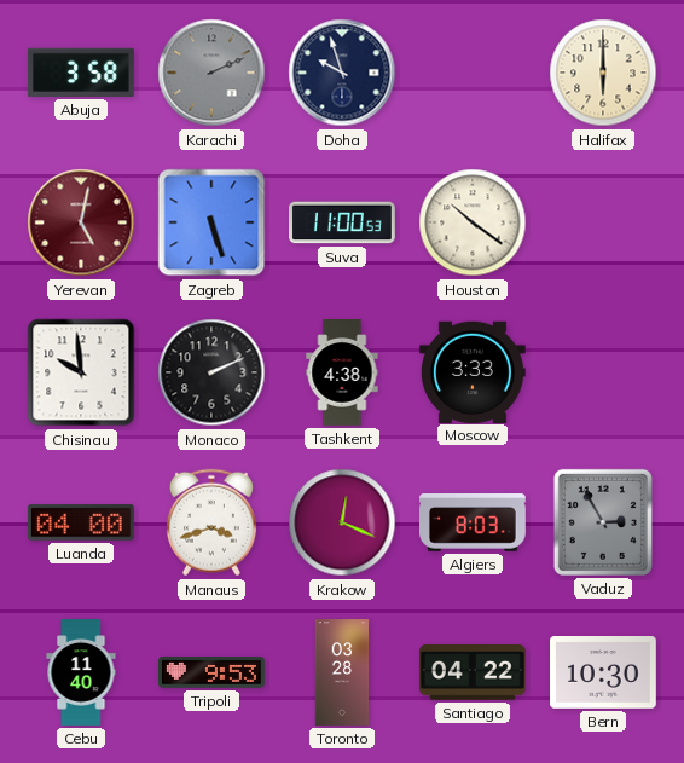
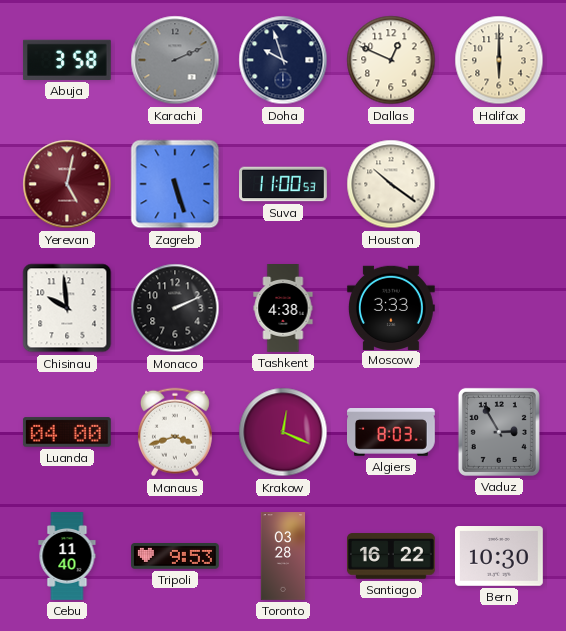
Dallas: none -> 12:49 (391, 60)
Santiago: 04:22 -> 16:22 (392, 556)
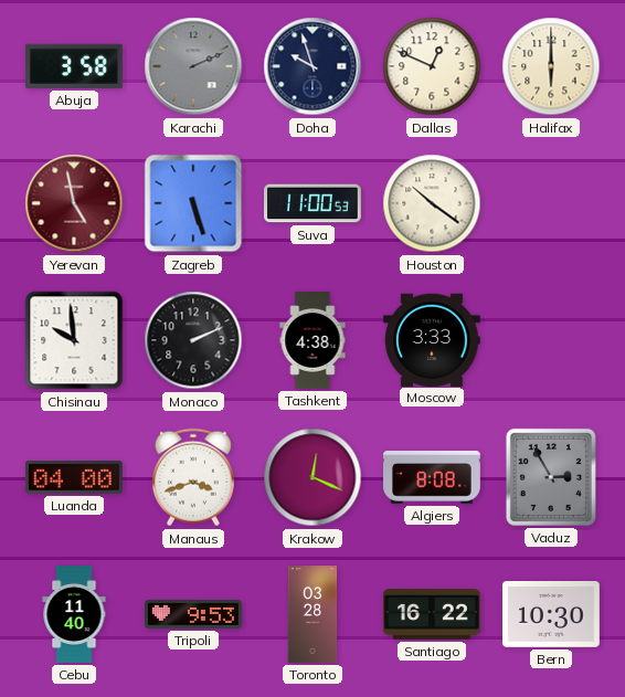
Yerevan: 5:02 -> 4:58 (74, 203)
Algiers: 8:03 -> 8:08 (433, 477)
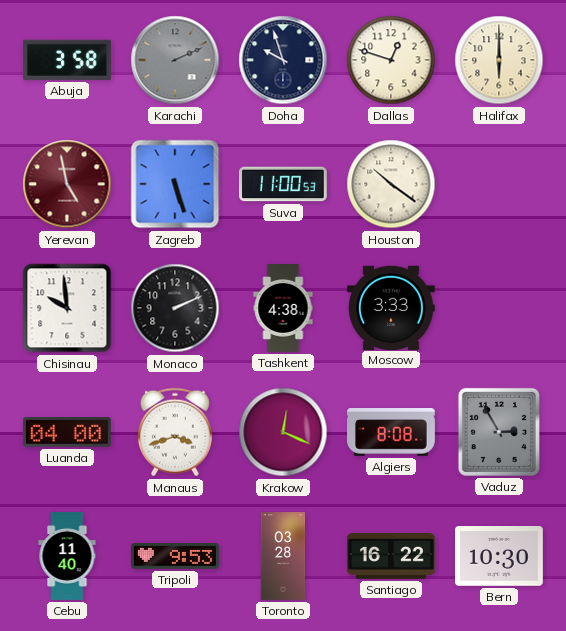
Dallas: 12:49 -> 12:48 (391, 60)
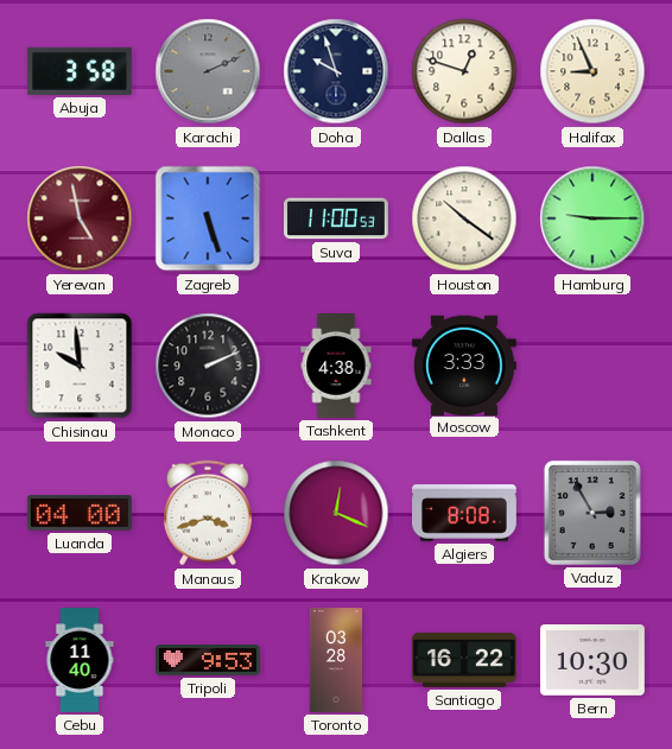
Halifax: 6:00 -> 8:56 (592, 71)
Hamburg: none -> 9:15 (592, 218)
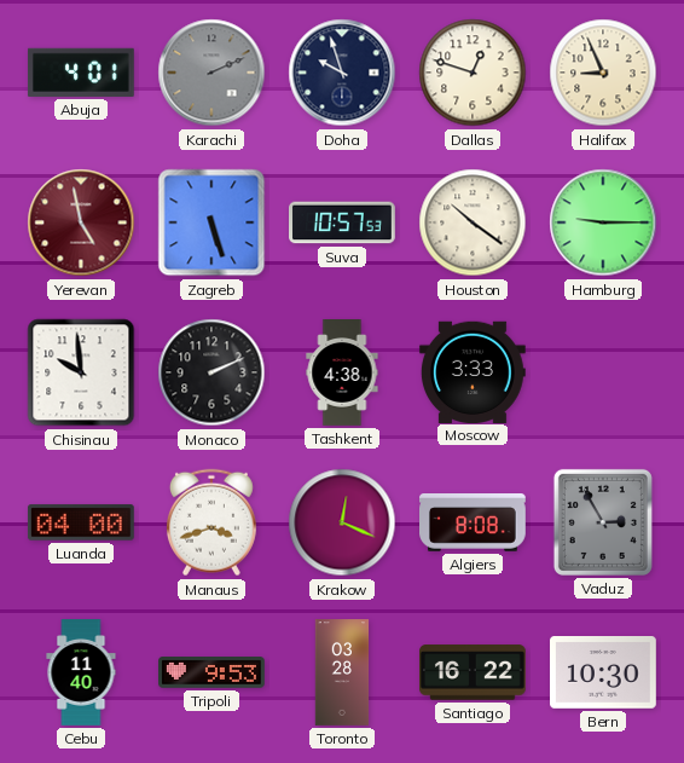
Abuja: 3:58 -> 4:01 (81, 73)
Suva: 11:00 -> 10:57 (343, 222)
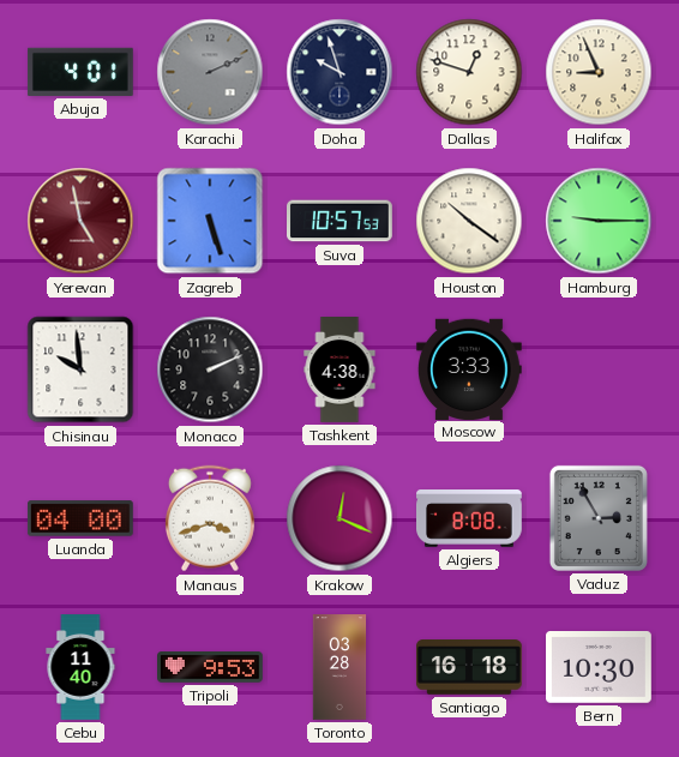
Santiago: 16:22 -> 16:18 (470, 667)
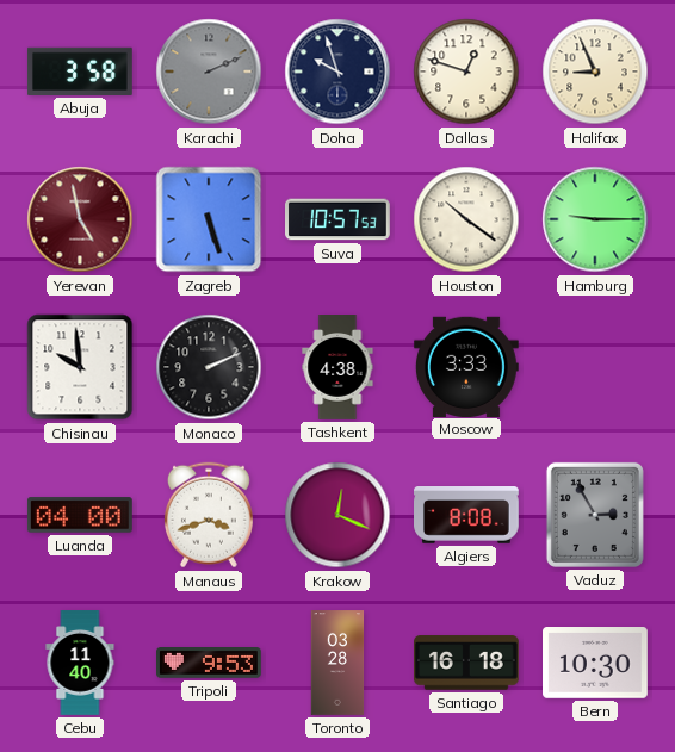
Abuja: 4:01 -> 3:58 (80, 72)
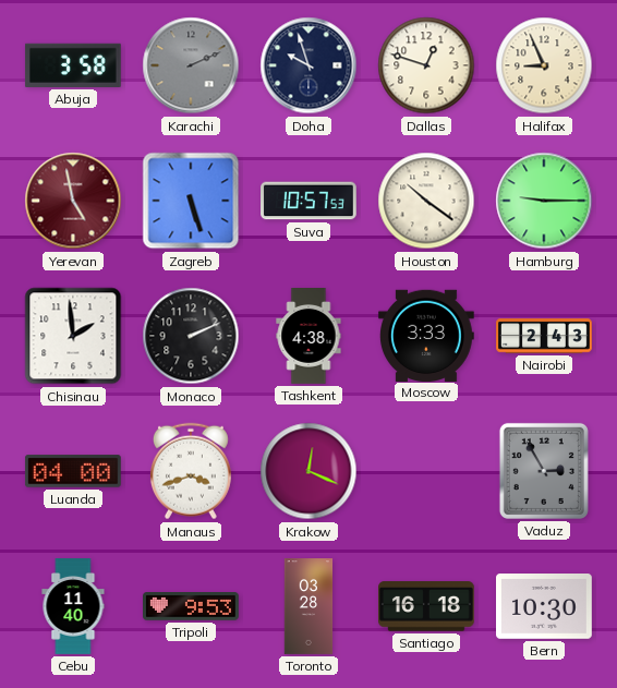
Chisinau: 9:59 -> 1:59 (73, 336)
Nairobi: none -> 2:43 (544, 336)
Algiers: 8:08 -> none (467, 515)
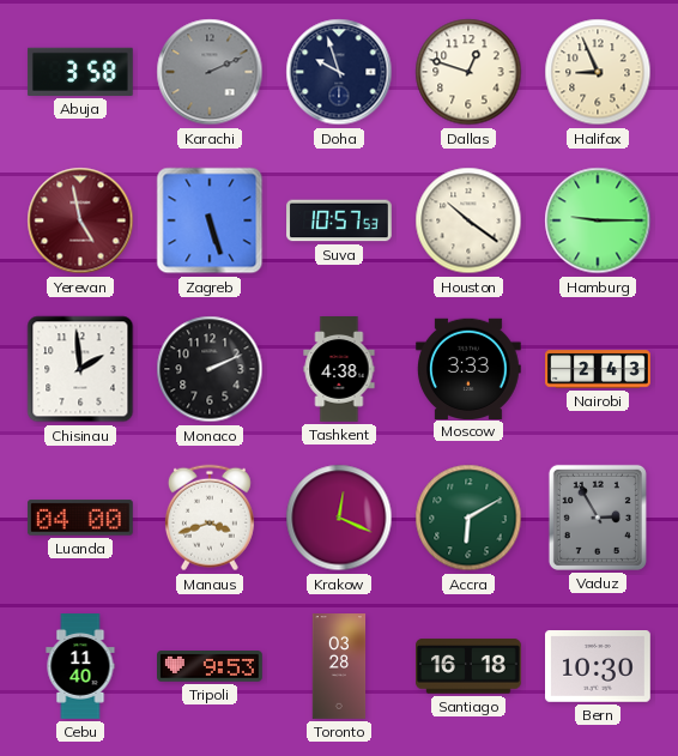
Accra: none -> 6:10 (468, 518)
